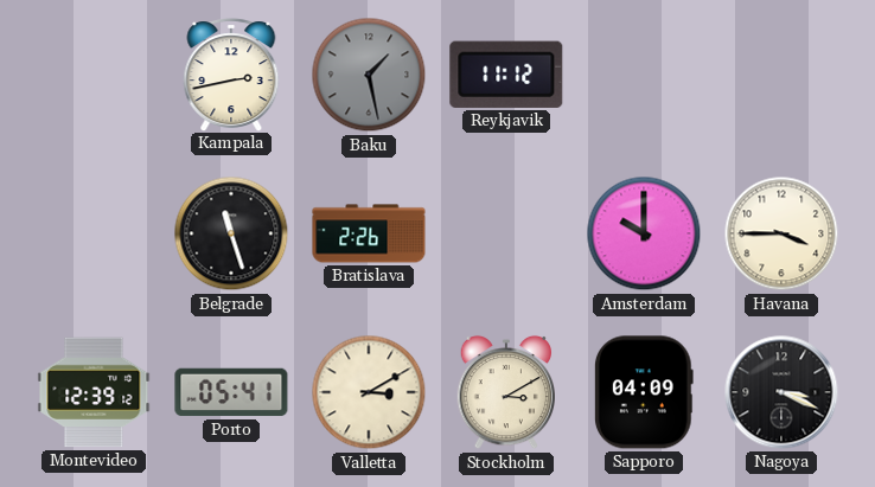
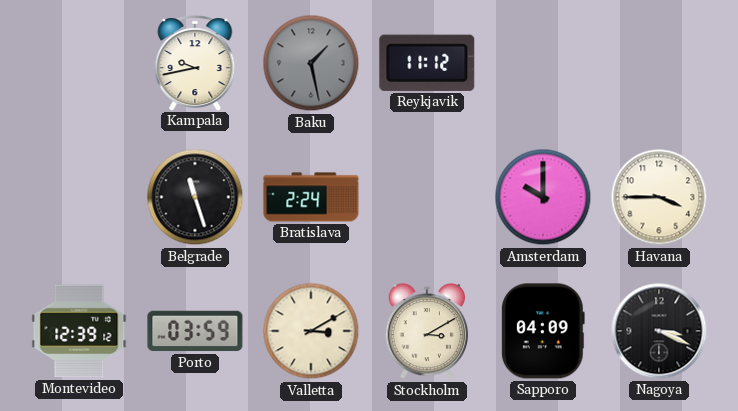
Kampala: 2:43 -> 9:43 (195, 63)
Bratislava: 2:26 -> 2:24 (311, 197)
Porto: 05:41 -> 03:59 (195, 331)
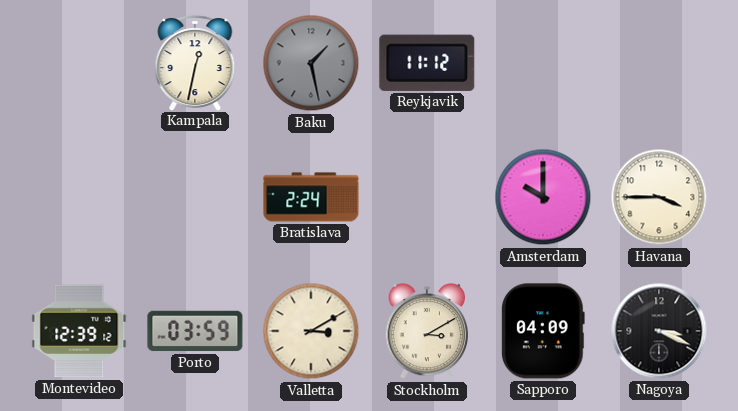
Kampala: 9:43 -> 12:32 (195, 63)
Belgrade: 11:27 -> none (195, 197)
